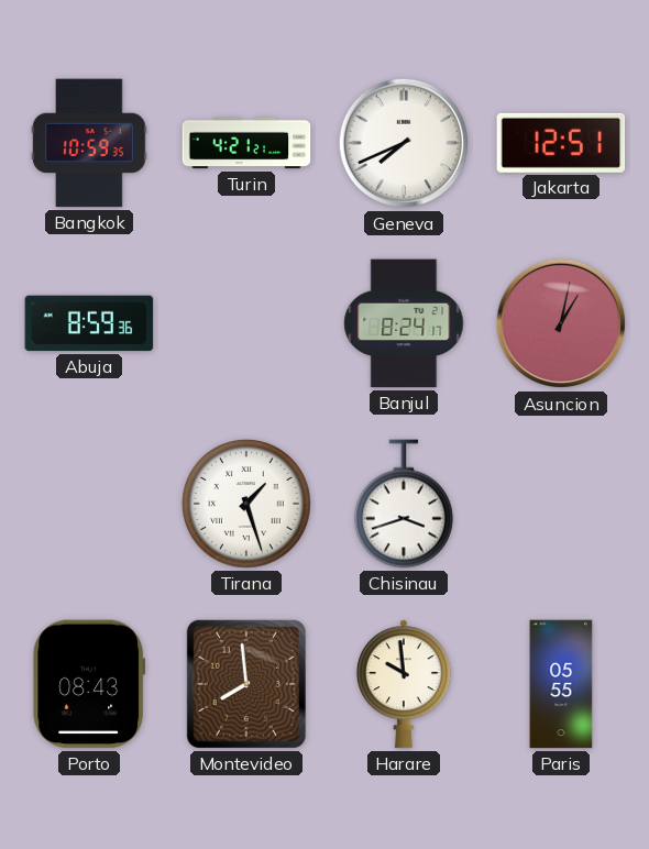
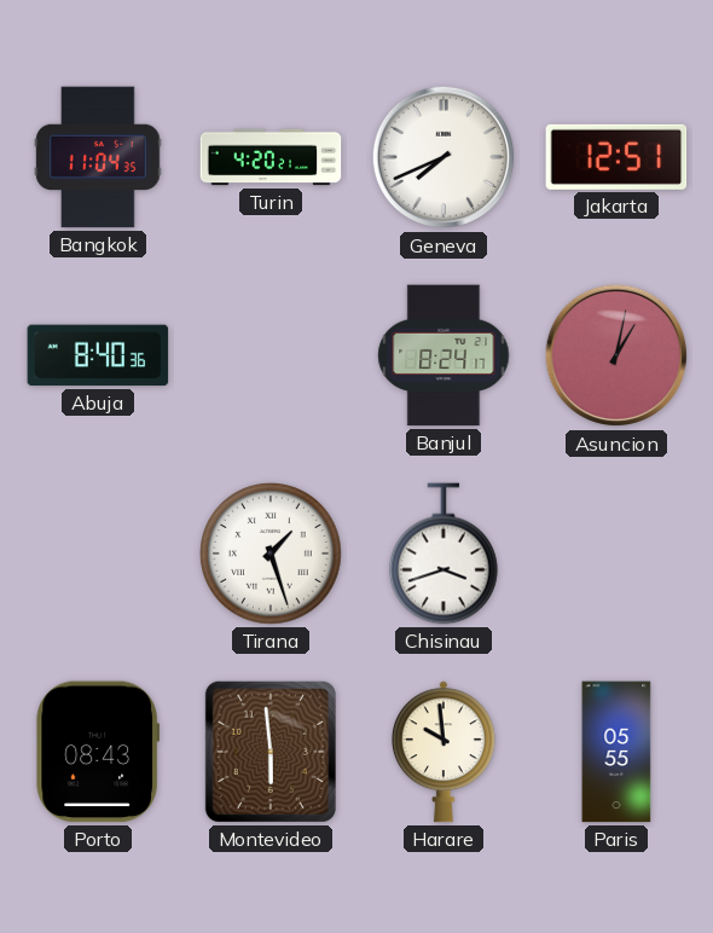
Bangkok: 10:59 -> 11:04 (98, 157)
Turin: 4:21 -> 4:20 (271, 157)
Abuja: 8:59 -> 8:40 (98, 355)
Montevideo: 7:59 -> 5:59 (271, 752)
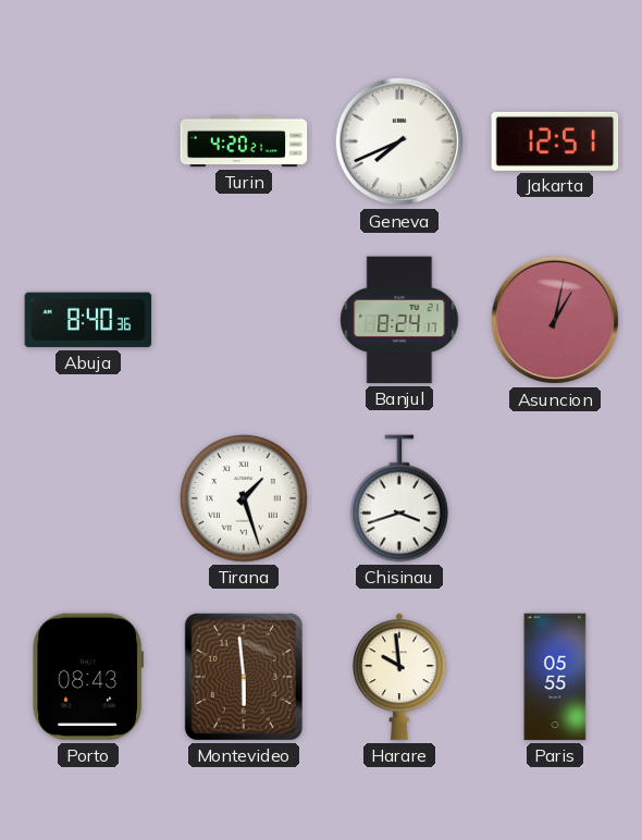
Bangkok: 11:04 -> none (98, 157)
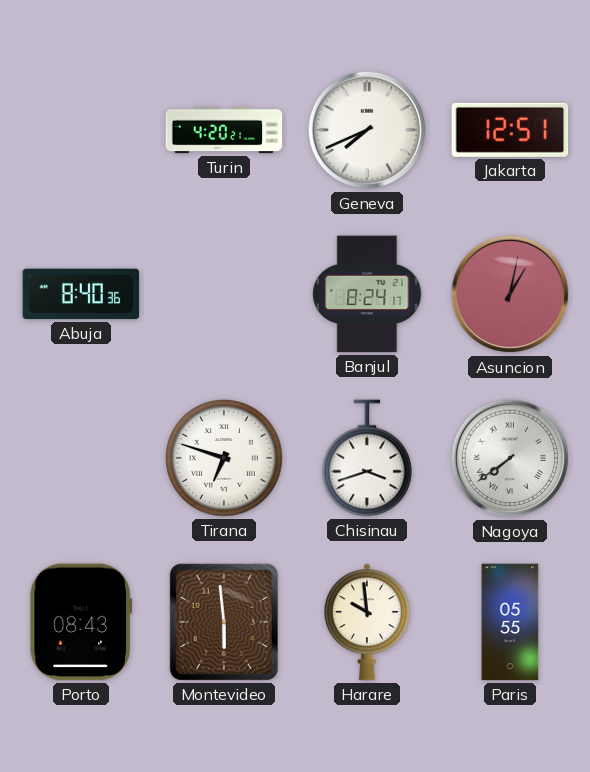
Tirana: 1:27 -> 6:48 (224, 458)
Nagoya: none -> 7:39 (510, 458)
